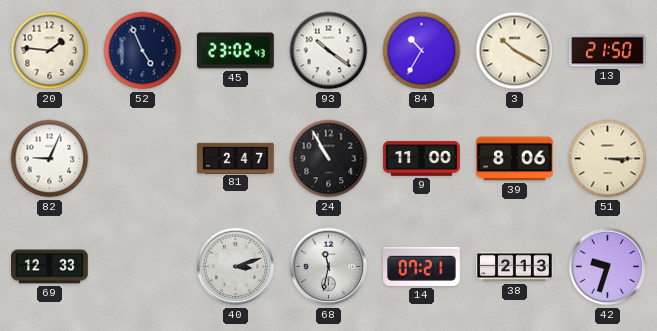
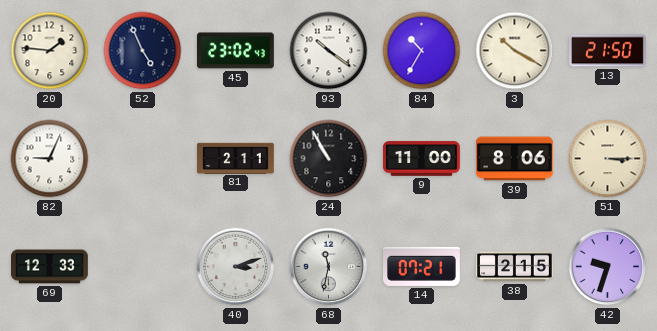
81: 2:47 -> 2:11 (236, 158)
38: 2:13 -> 2:15 (515, 267)
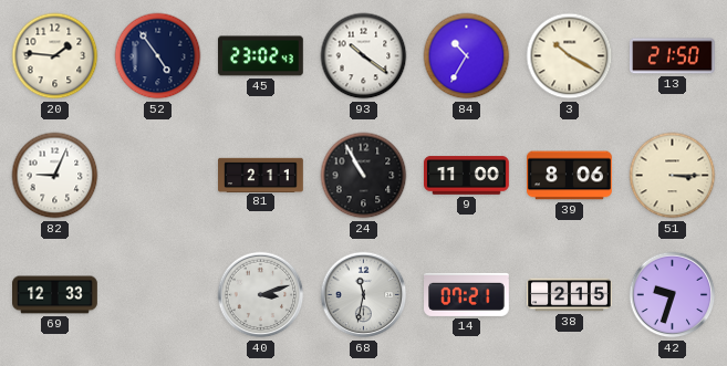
52: 4:56 -> 4:54 (158, 56)
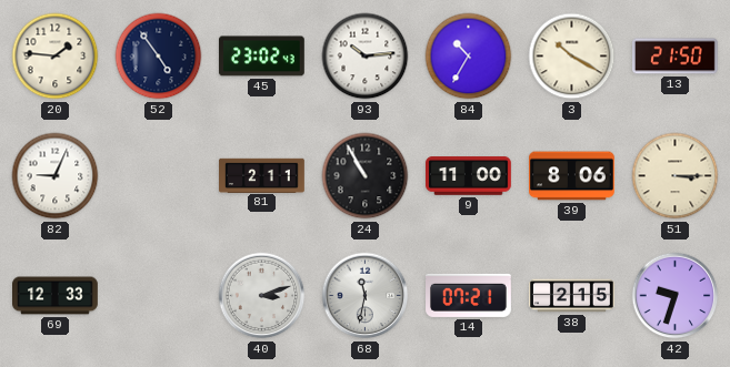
93: 10:21 -> 10:14 (366, 57)
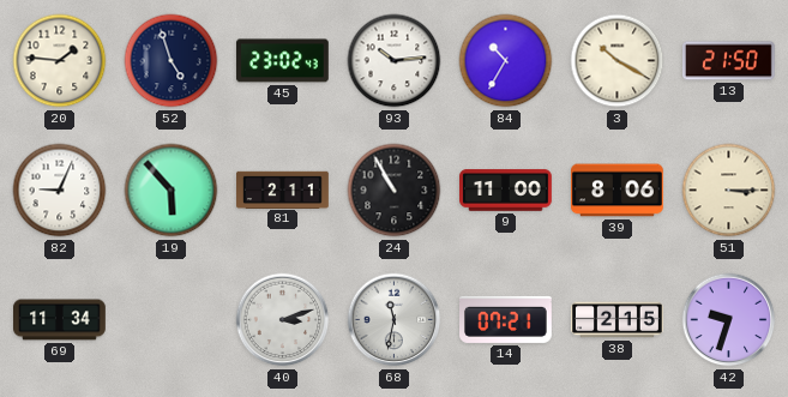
52: 4:54 -> 4:57 (172, 61)
19: none -> 5:53 (172, 191)
69: 12:33 -> 11:34 (60, 320)
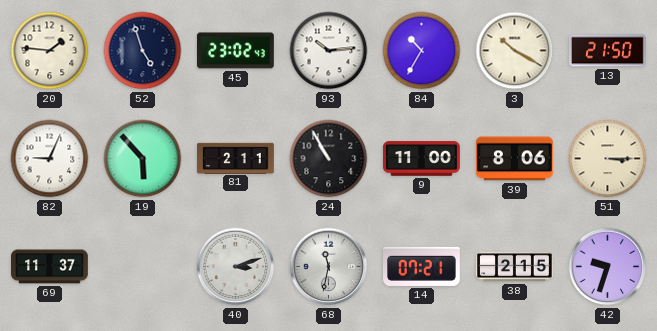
69: 11:34 -> 11:37 (50, 267)
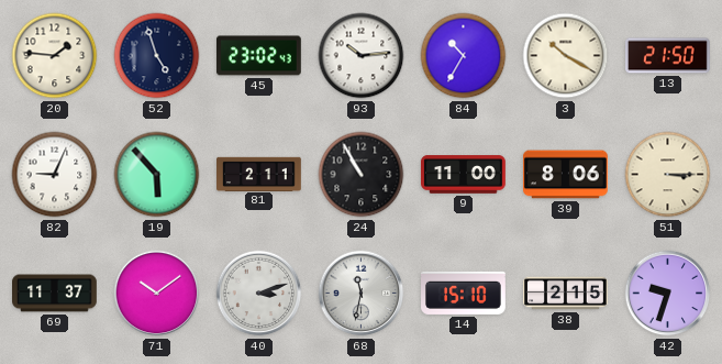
71: none -> 10:09 (157, 294)
14: 07:21 -> 15:10 (464, 293)
